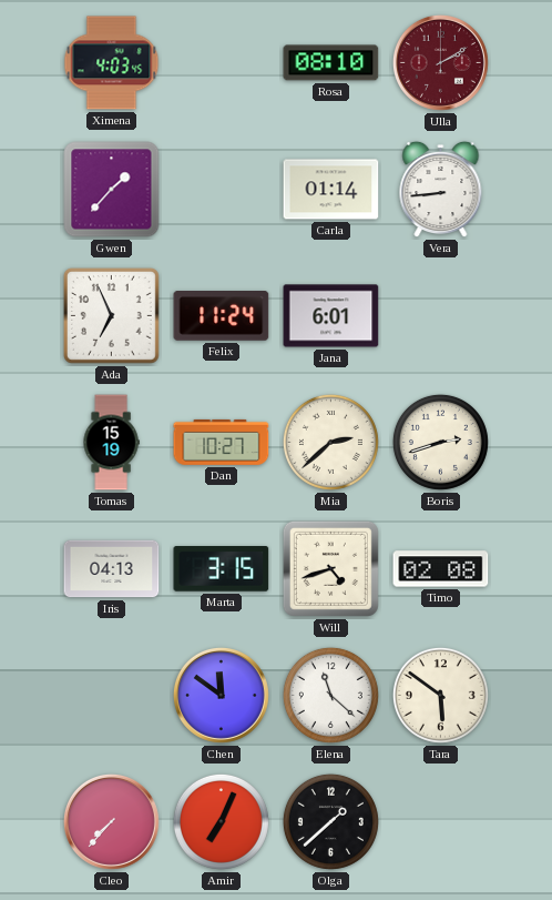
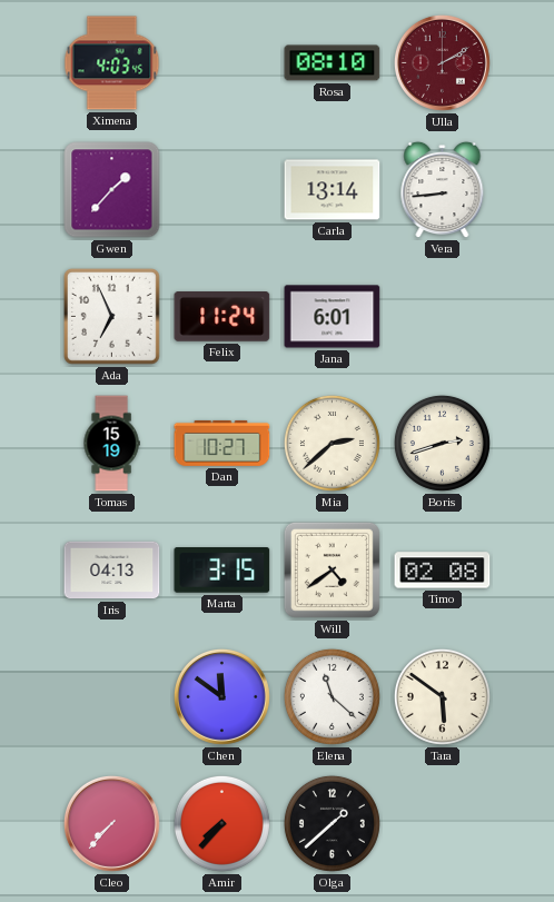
Carla: 01:14 -> 13:14 (333, 190)
Will: 4:42 -> 4:39 (332, 569)
Amir: 7:04 -> 7:37 (221, 823)
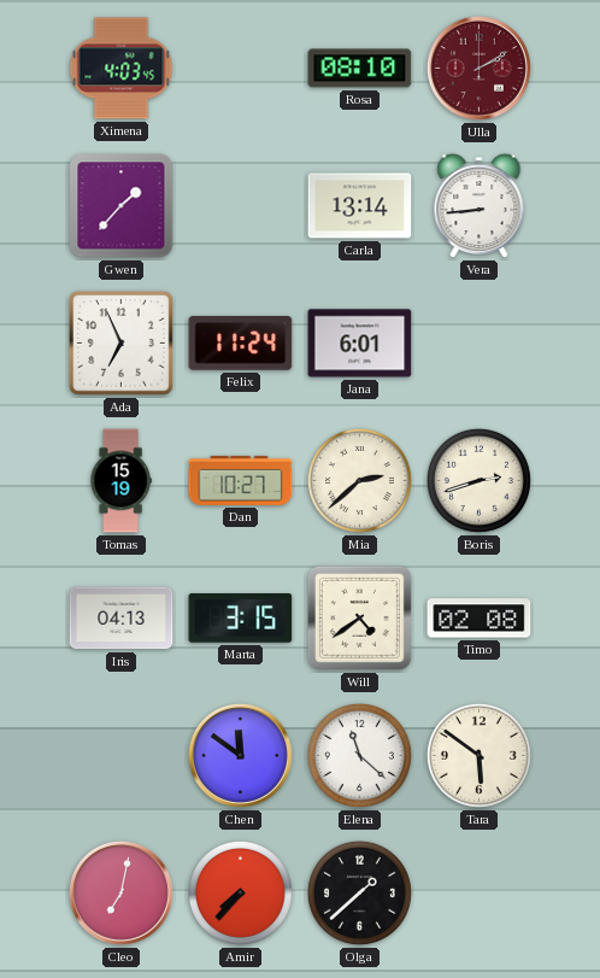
Cleo: 7:37 -> 7:02 (120, 892)
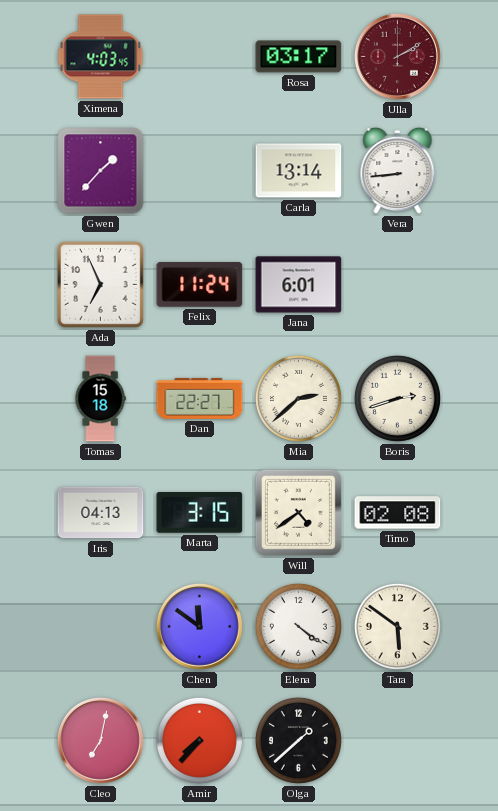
Rosa: 08:10 -> 03:17 (299, 57)
Tomas: 15:19 -> 15:18 (100, 399)
Dan: 10:27 -> 22:27 (200, 398)
Elena: 11:22 -> 4:21 (298, 626)
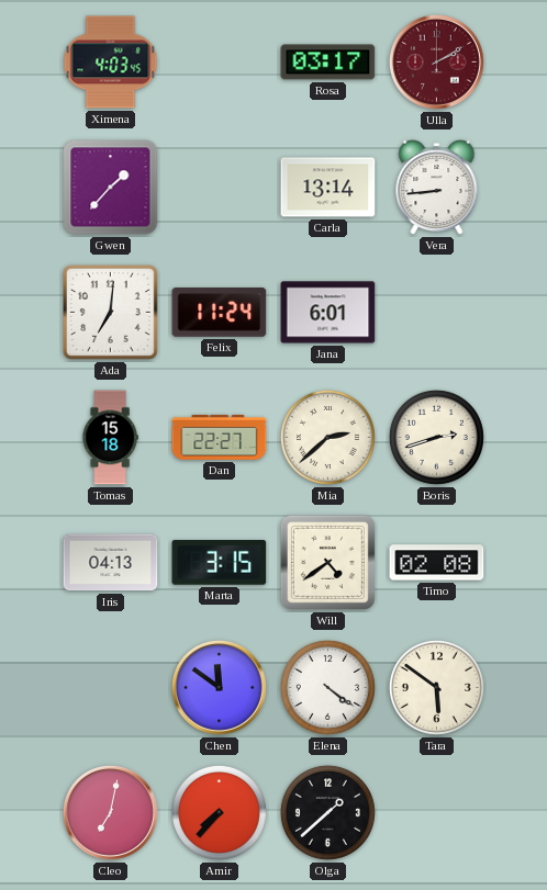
Ada: 6:56 -> 7:01 (110, 312)
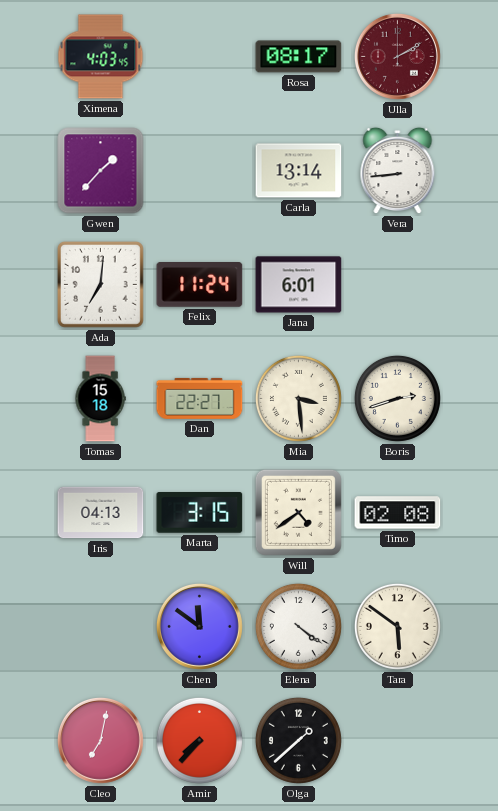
Rosa: 03:17 -> 08:17 (299, 57)
Mia: 2:38 -> 3:29 (298, 398)
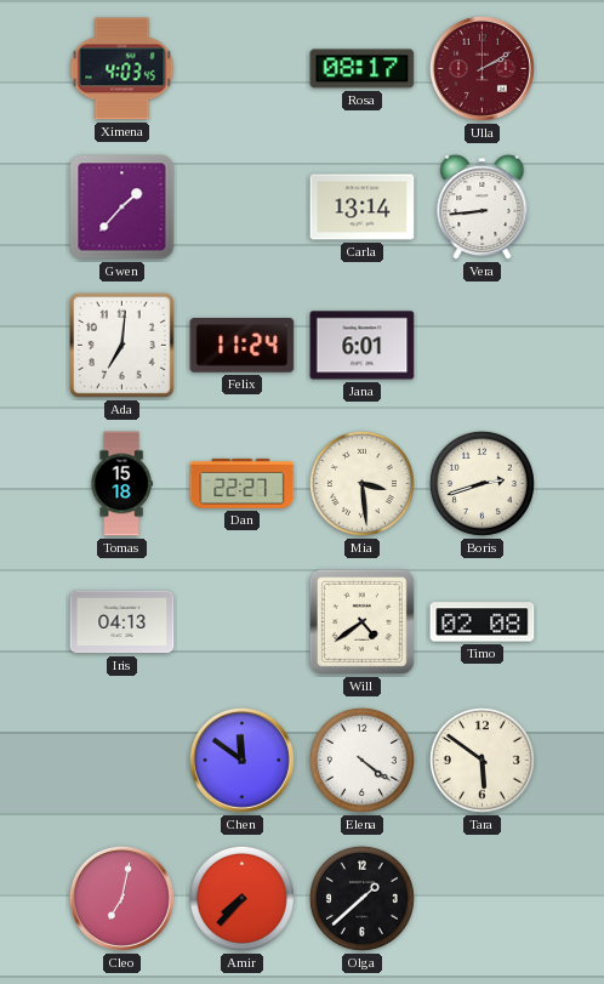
Marta: 3:15 -> none (200, 513)
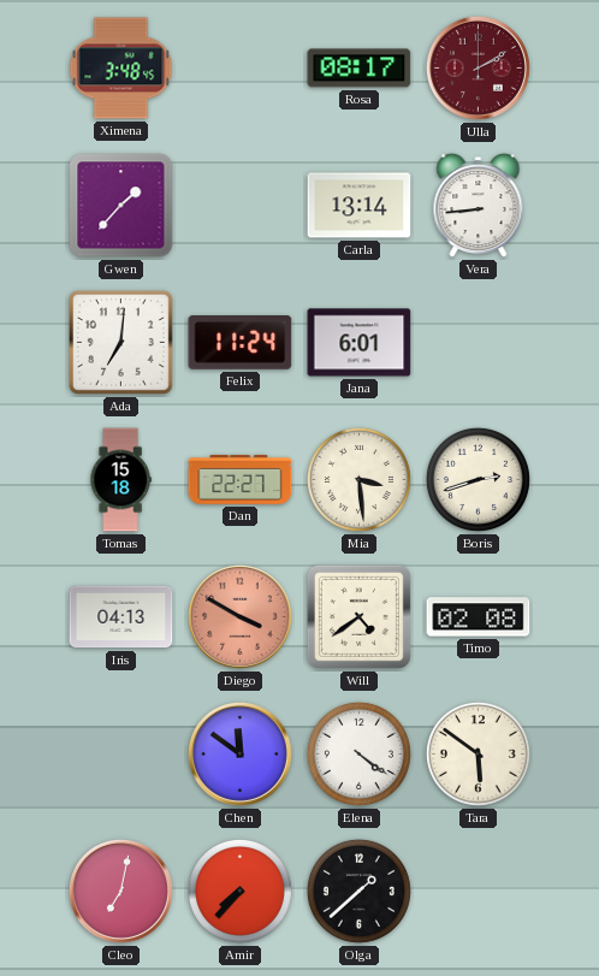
Ximena: 4:03 -> 3:48 (121, 69)
Diego: none -> 3:50 (239, 616)
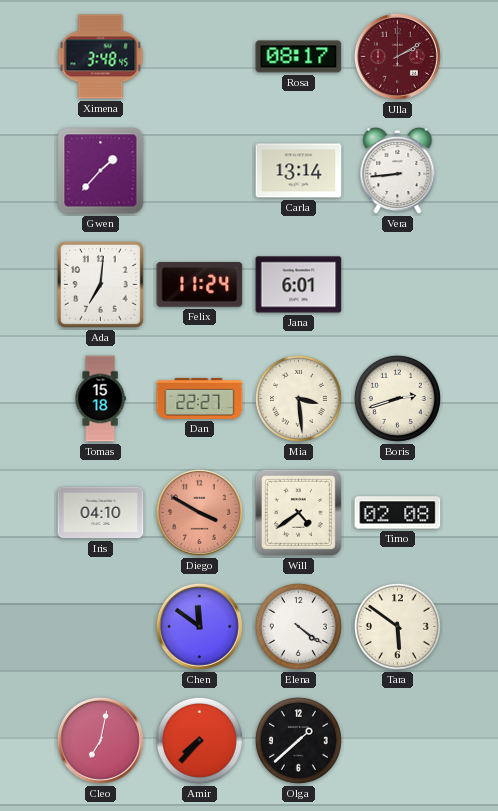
Iris: 04:13 -> 04:10 (101, 513)
